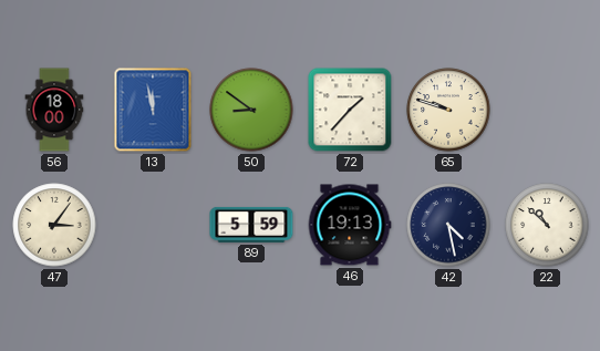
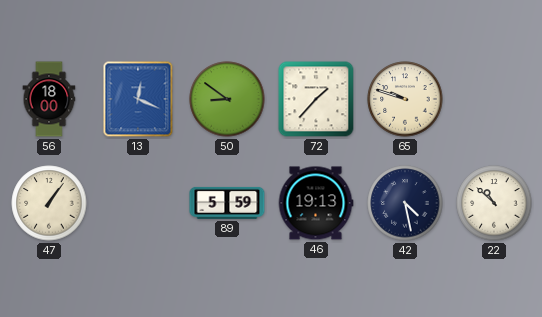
13: 11:58 -> 12:19 (138, 99)
47: 3:06 -> 1:06 (49, 203)
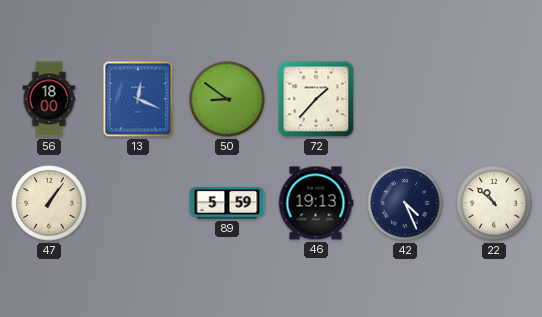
65: 9:48 -> none (405, 99)
42: 4:28 -> 4:26 (405, 203)
